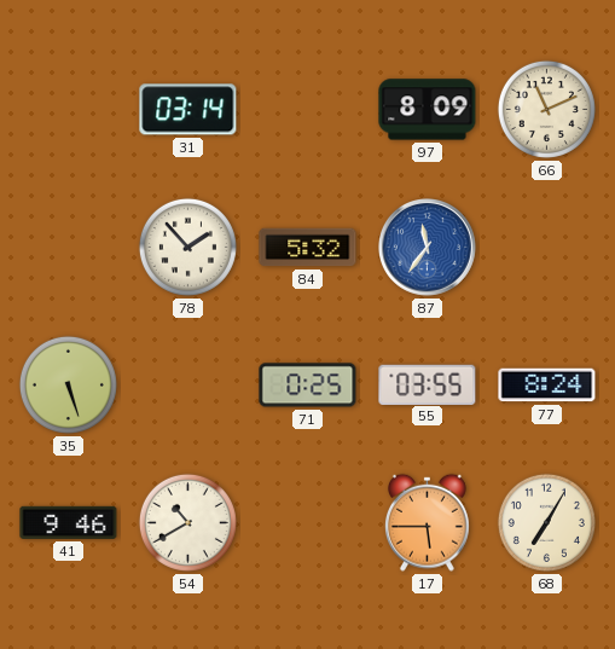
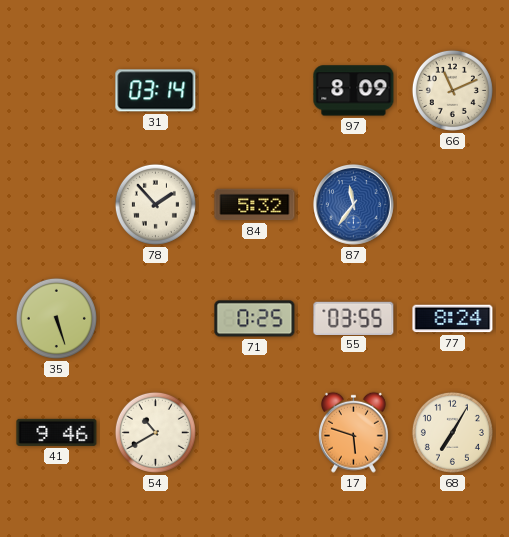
17: 5:45 -> 5:48 (353, 432)
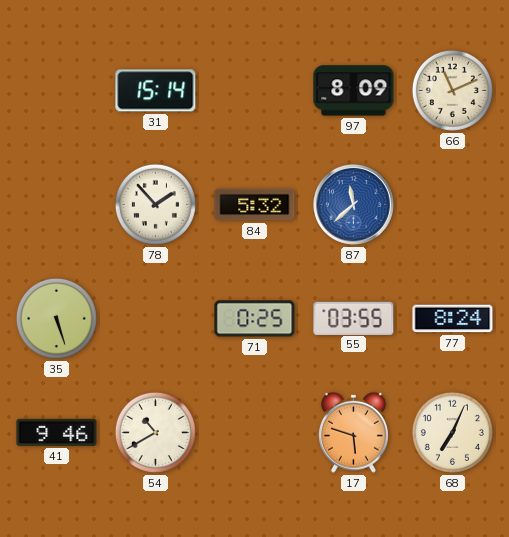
31: 03:14 -> 15:14 (156, 91)
87: 11:36 -> 11:38 (354, 205)
68: 7:05 -> 7:04 (452, 432)
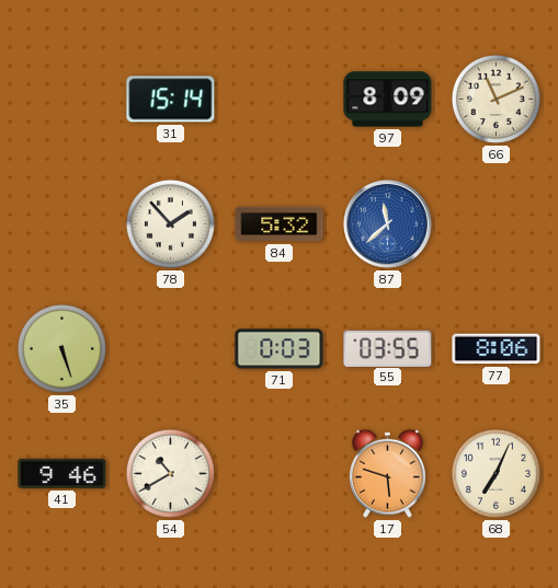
71: 0:25 -> 0:03 (280, 349)
77: 8:24 -> 8:06 (497, 349)
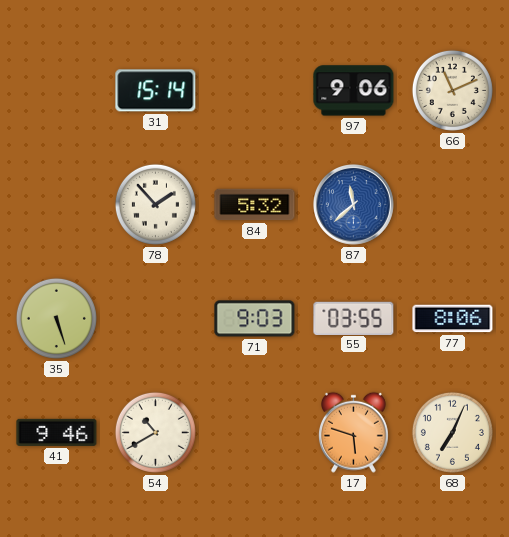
97: 8:09 -> 9:06 (354, 91)
71: 0:03 -> 9:03 (255, 319)
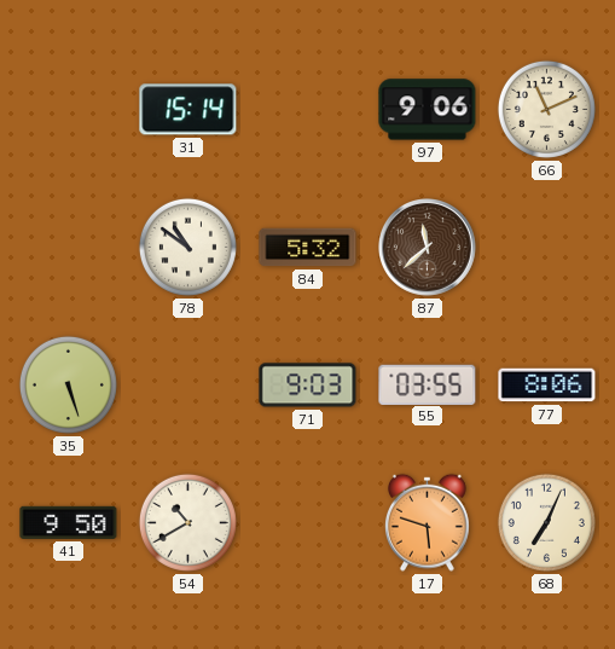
78: 1:53 -> 10:51 (187, 247)
87 dial: blue -> brown (428, 248)
41: 9:46 -> 9:50 (69, 522)
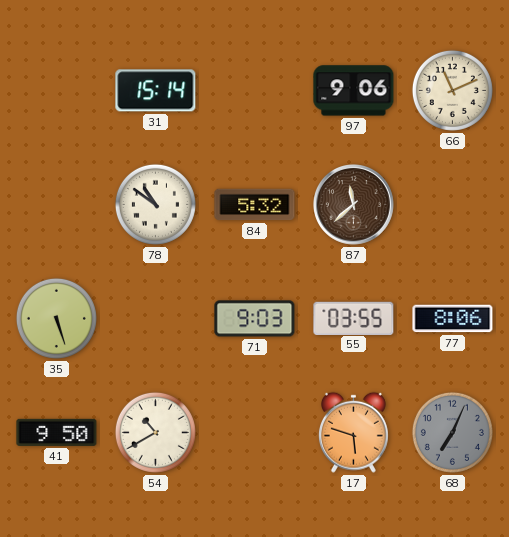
68 dial: cream -> grey (452, 432)
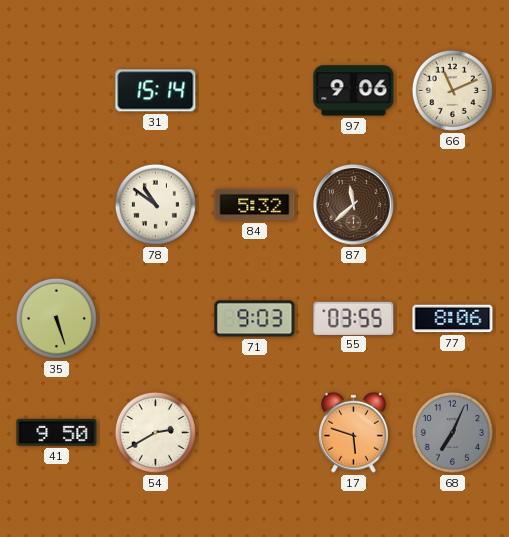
54: 10:40 -> 2:40 (155, 432)
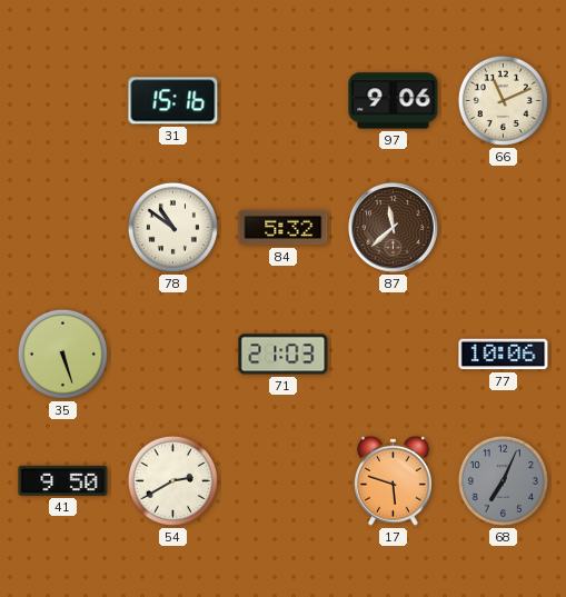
31: 15:14 -> 15:16 (173, 101)
71: 9:03 -> 21:03 (284, 355)
55: 03:55 -> none (354, 318)
77: 8:06 -> 10:06 (504, 355)
